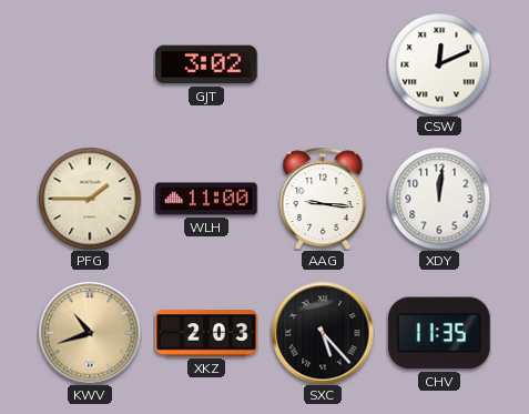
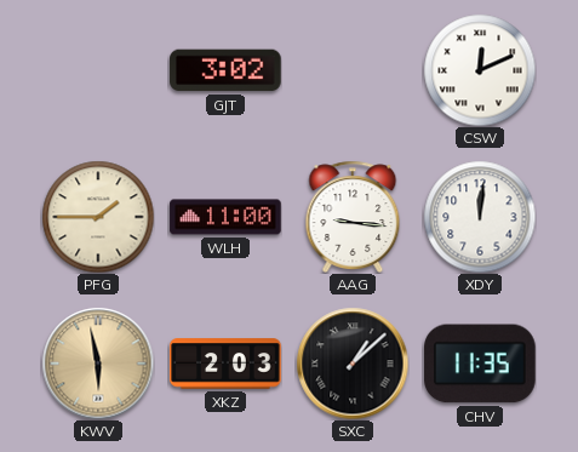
KWV: 10:42 -> 5:58 (98, 364)
SXC: 5:23 -> 1:08 (353, 364)
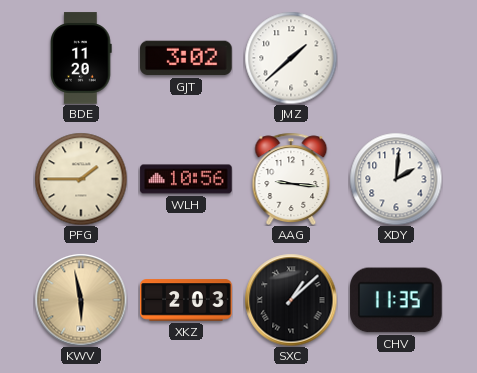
BDE: none -> 11:20 (81, 58)
JMZ: none -> 1:38 (291, 58)
CSW: 12:11 -> none (480, 70)
WLH: 11:00 -> 10:56 (186, 179)
XDY: 12:01 -> 2:01 (396, 179)
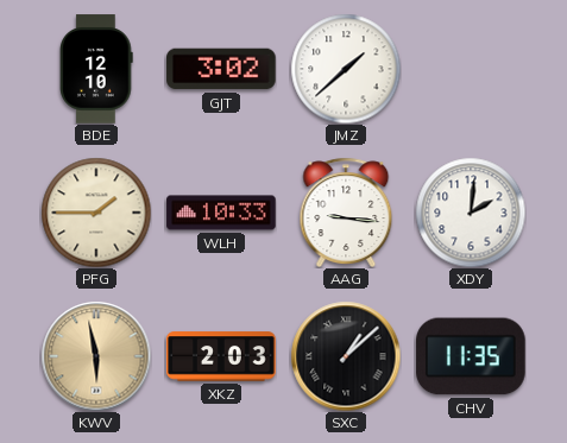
BDE: 11:20 -> 12:10 (96, 69)
WLH: 10:56 -> 10:33 (221, 213)
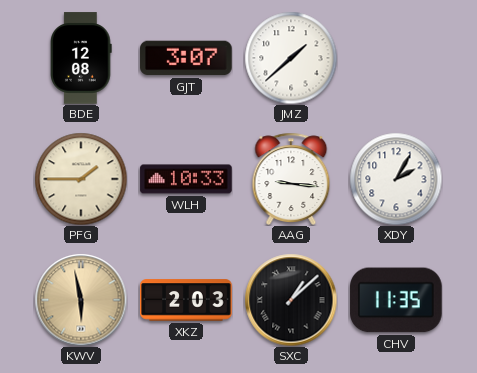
BDE: 12:10 -> 12:08 (81, 58)
GJT: 3:02 -> 3:07 (186, 58)
XDY: 2:01 -> 2:05 (396, 179)
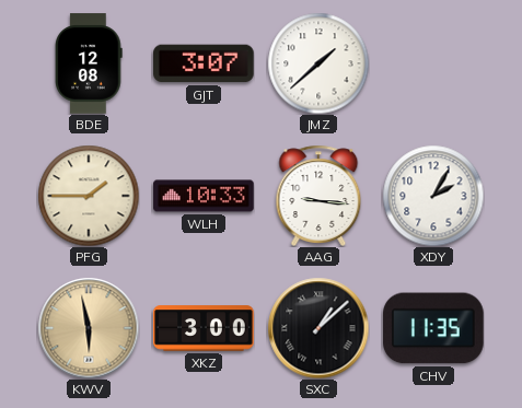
XKZ: 2:03 -> 3:00 (204, 328)
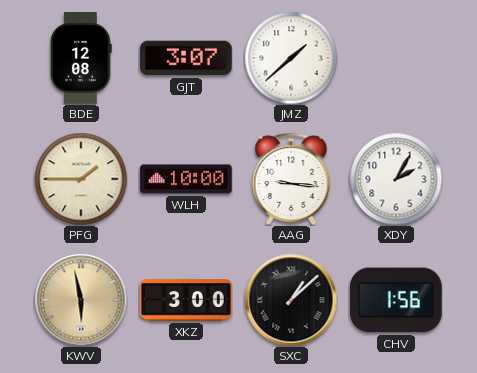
WLH: 10:33 -> 10:00 (186, 179)
CHV: 11:35 -> 1:56 (396, 300)
